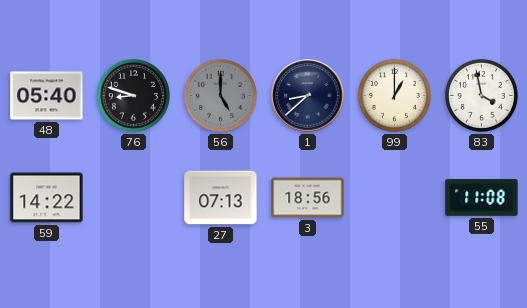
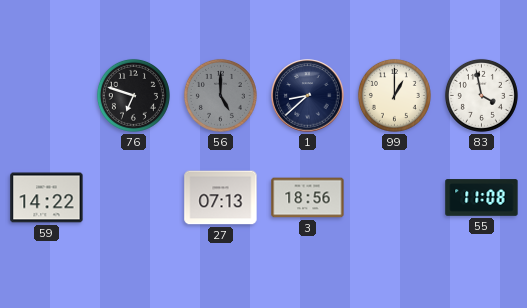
48: 05:40 -> none (47, 96)
76: 8:48 -> 6:48 (133, 95)
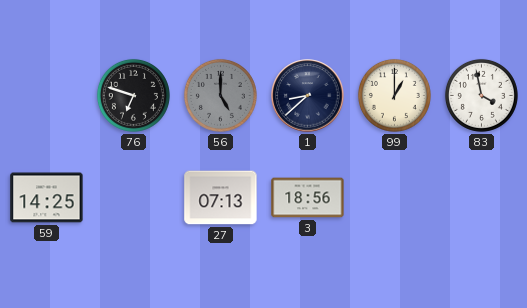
59: 14:22 -> 14:25 (47, 198)
55: 11:08 -> none (482, 198)
